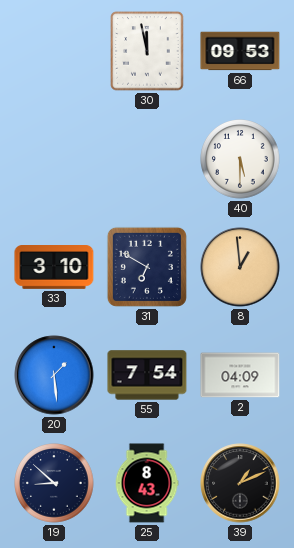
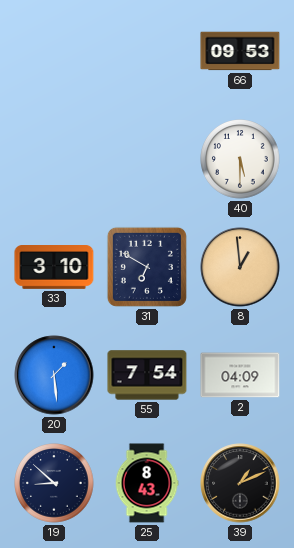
30: 11:58 -> none (147, 51)
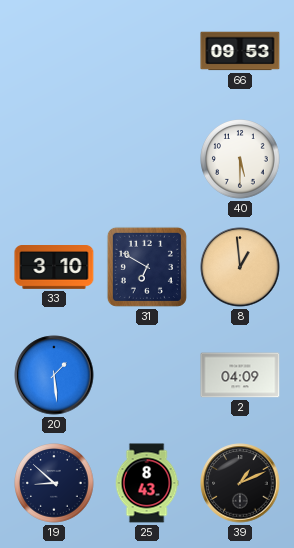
55: 7:54 -> none (147, 375)
